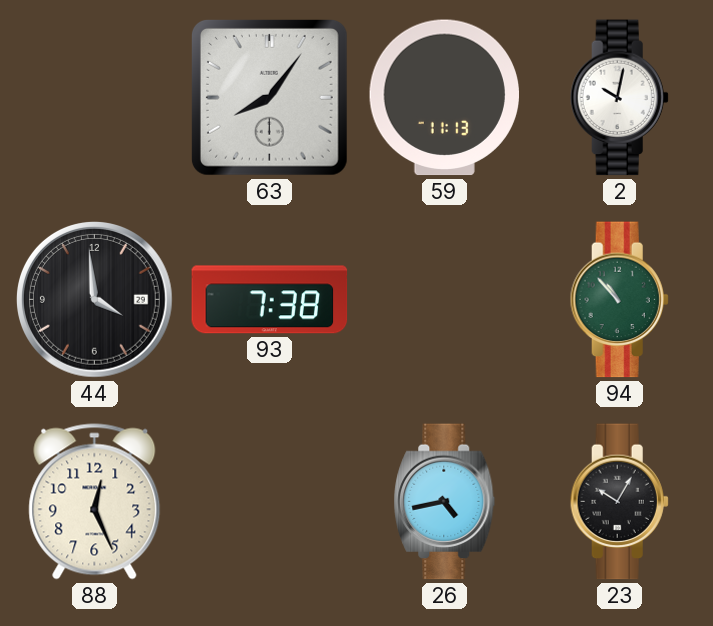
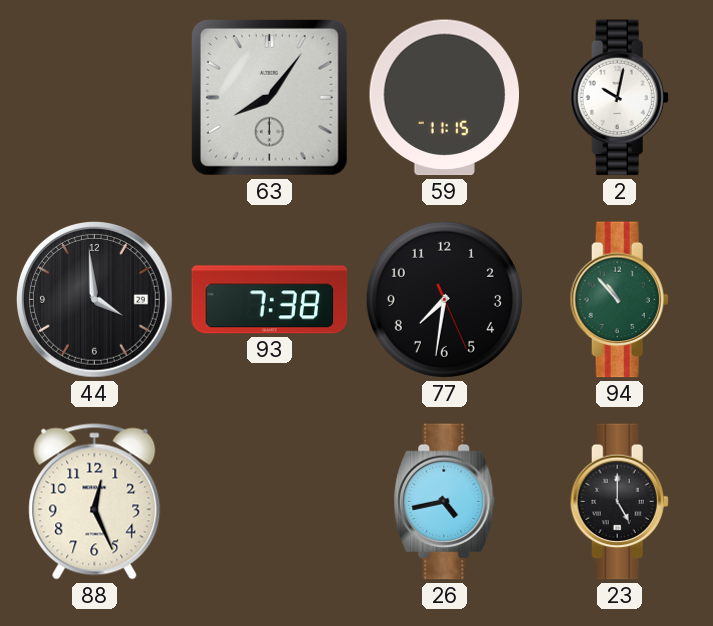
59: 11:13 -> 11:15 (444, 98)
77: none -> 7:31 (444, 299)
23: 10:05 -> 5:00 (619, 502)
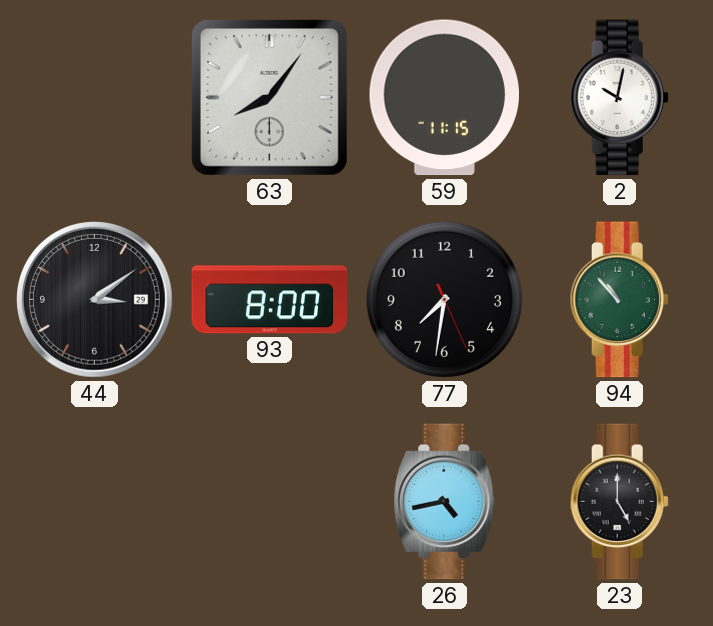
44: 3:59 -> 3:09 (95, 300)
93: 7:38 -> 8:00 (270, 300)
88: 12:26 -> none (95, 502)
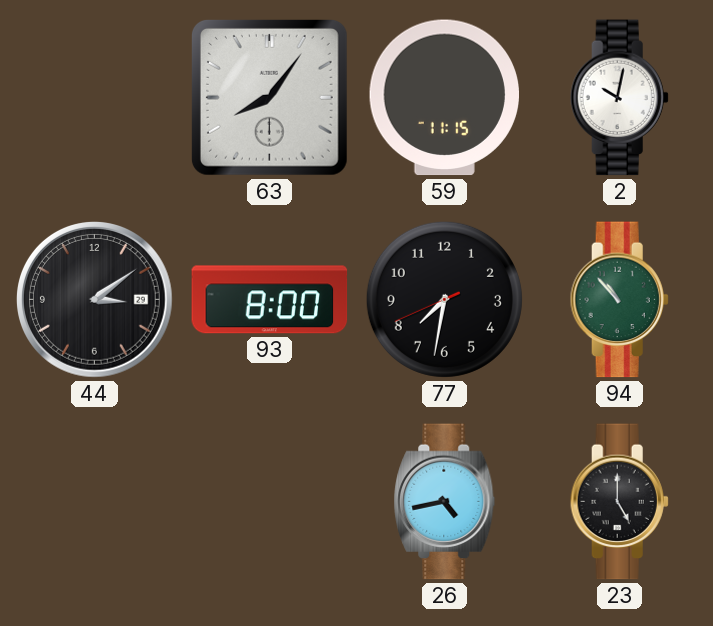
77: 7:31:26 -> 7:31:41 (444, 299)
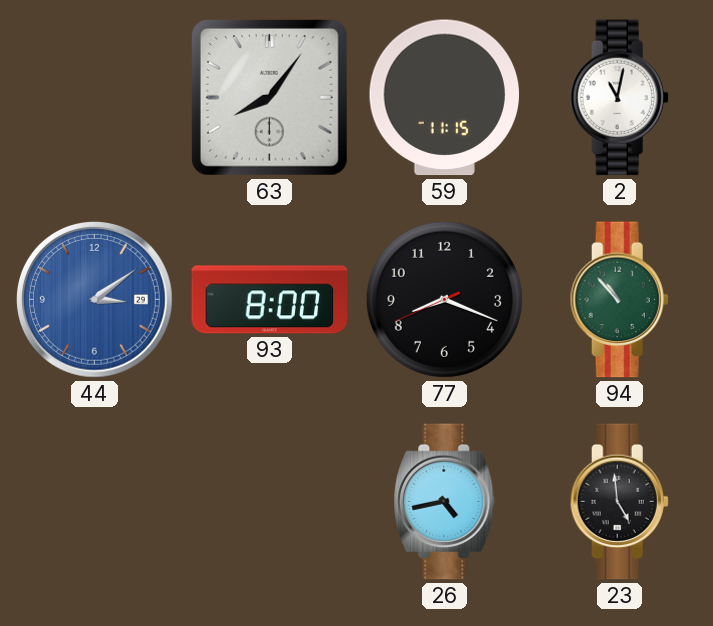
2: 10:02 -> 11:02 (619, 98)
44 dial: black -> blue (95, 300)
77: 7:31 -> 8:18 (444, 299)
23: 5:00 -> 4:59 (619, 502)
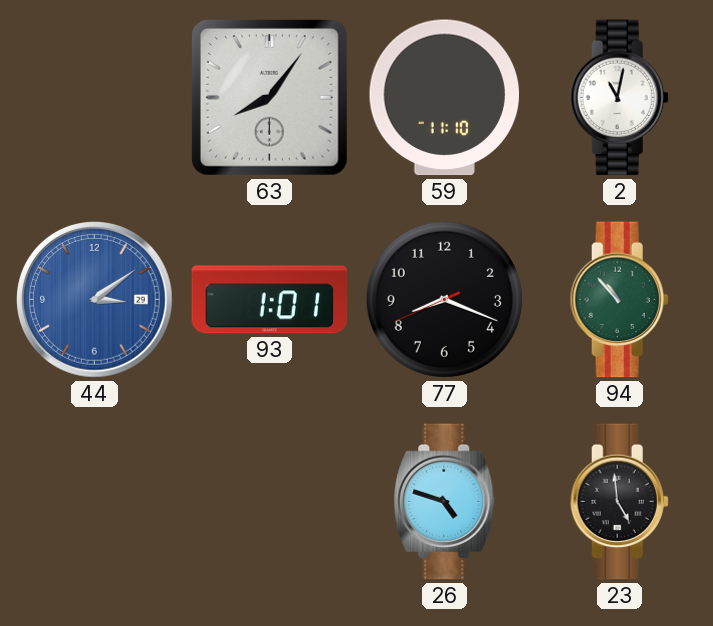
59: 11:15 -> 11:10 (444, 98)
93: 8:00 -> 1:01 (270, 300)
26: 4:43 -> 4:48 (445, 502)
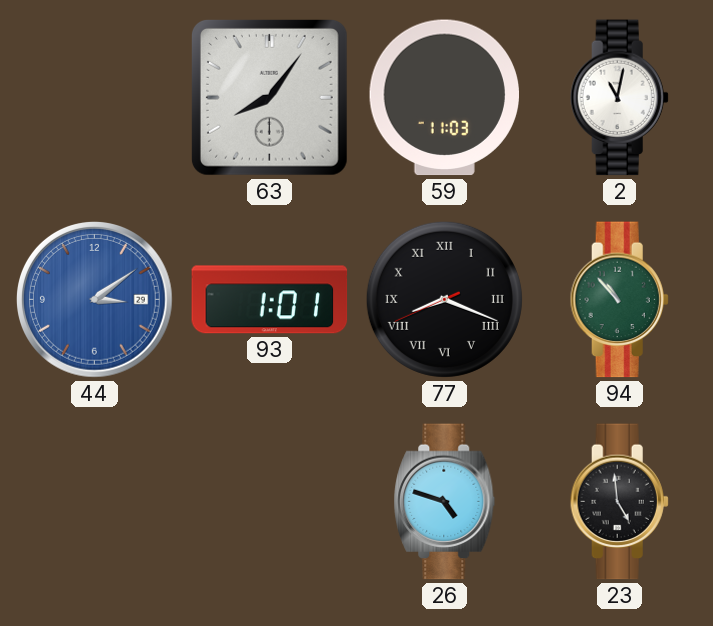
59: 11:10 -> 11:03 (444, 98)
77 numerals: Arabic -> Roman (444, 299)
